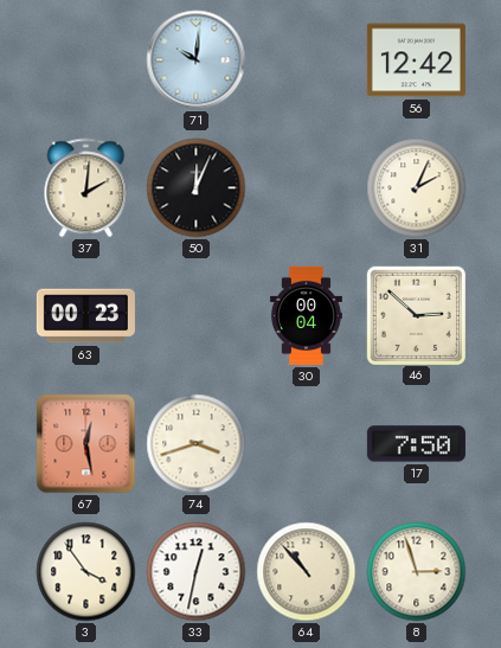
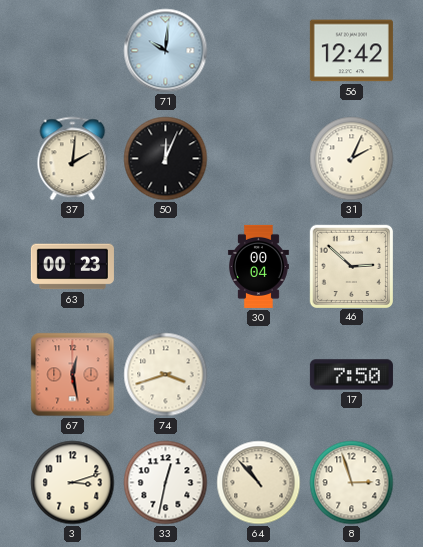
3: 3:54 -> 3:12 (73, 483)
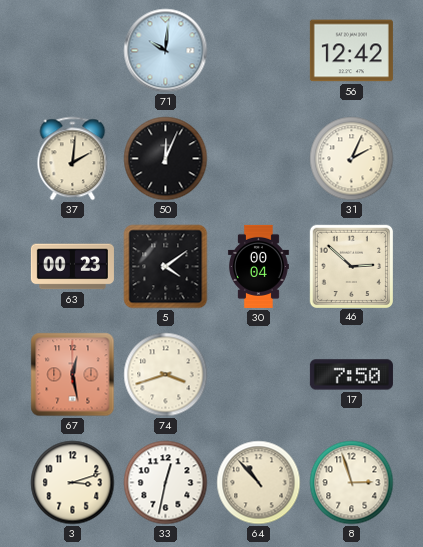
5: none -> 4:09 (166, 267)
